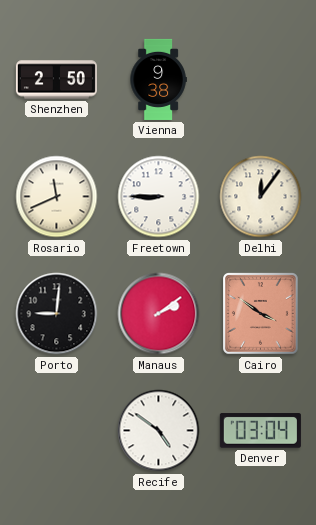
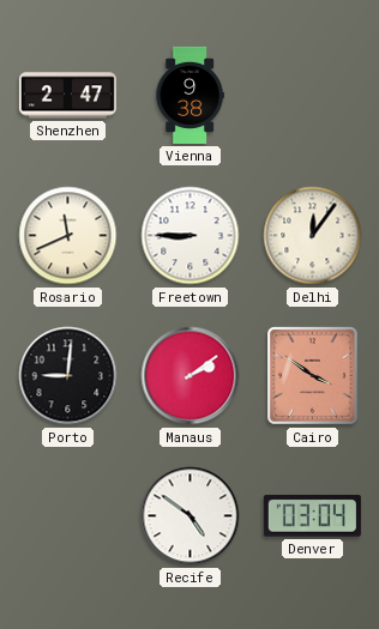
Shenzhen: 2:50 -> 2:47 (67, 96)
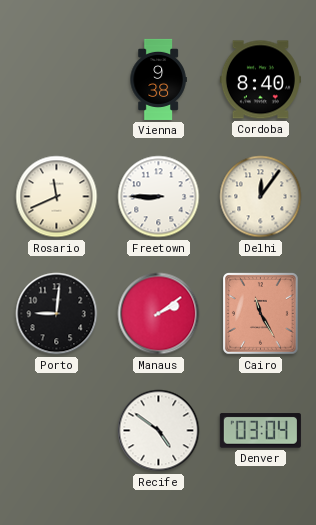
Shenzhen: 2:47 -> none (67, 96)
Cordoba: none -> 8:40 (260, 80)
Cairo: 3:51 -> 11:25 (261, 314)
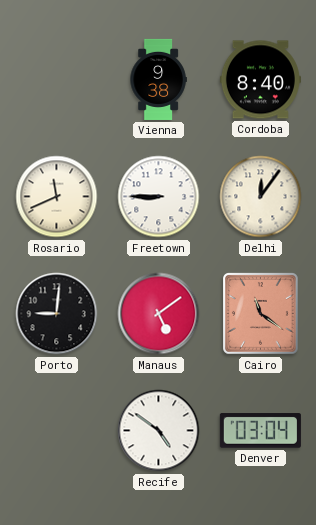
Manaus: 2:09 -> 5:09 (159, 314)
Cairo: 11:25 -> 11:21 (261, 314)
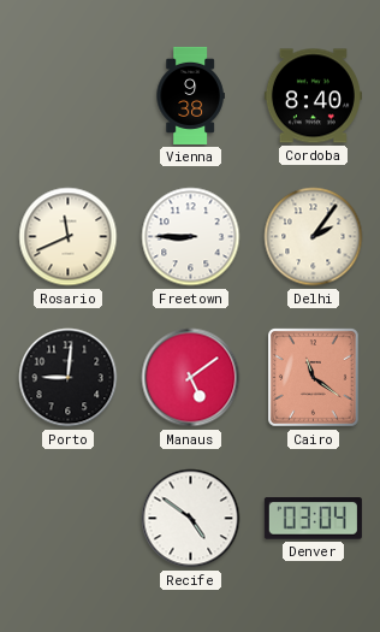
Delhi: 12:06 -> 2:06 (314, 237)
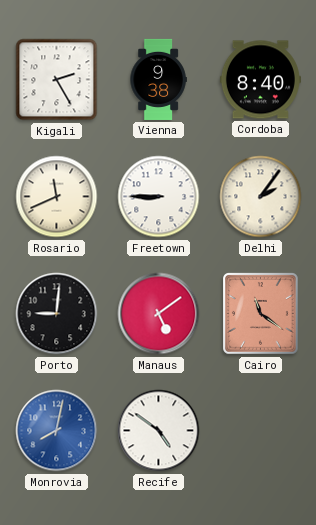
Kigali: none -> 2:25 (57, 80)
Monrovia: none -> 8:02 (57, 431)
Denver: 03:04 -> none (313, 519)
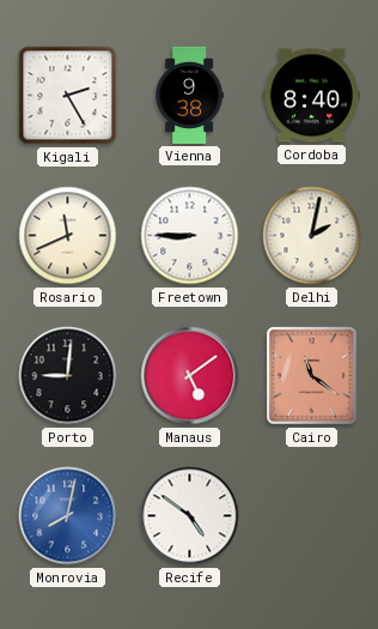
Delhi: 2:06 -> 2:02 (312, 236)
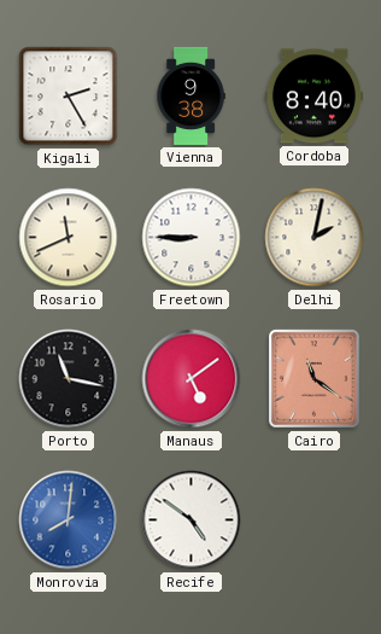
Porto: 9:01 -> 11:17 (69, 379)
Monrovia: 8:02 -> 8:01 (69, 520)
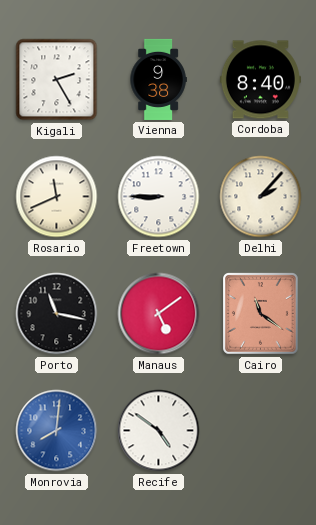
Delhi: 2:02 -> 2:07 (261, 197)
